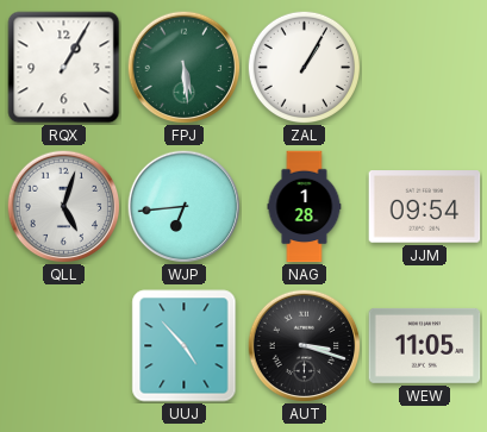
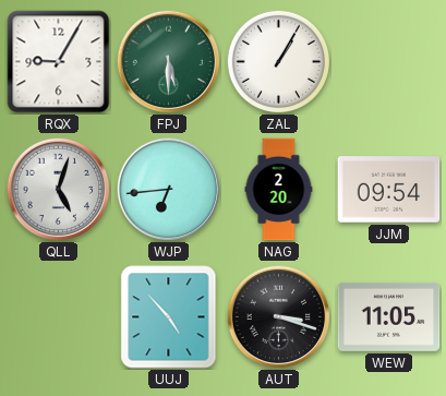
RQX: 1:05 -> 9:05 (59, 62)
FPJ: 5:29 -> 5:30 (168, 61)
NAG: 1:28 -> 2:20 (279, 190)
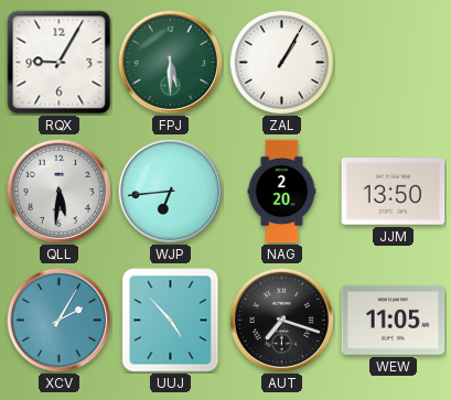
QLL: 5:03 -> 5:31 (58, 191)
JJM: 09:54 -> 13:50 (394, 192)
XCV: none -> 2:05 (58, 320)
AUT: 3:18 -> 7:18 (281, 320)
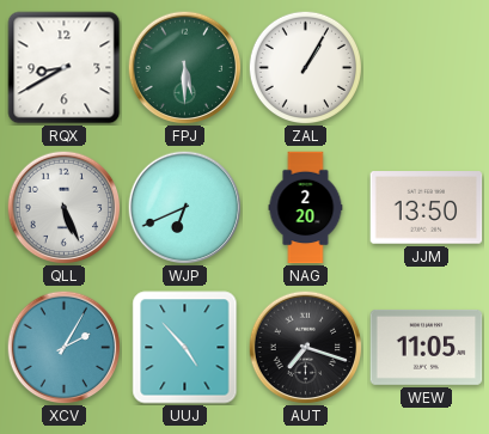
RQX: 9:05 -> 8:40 (65, 68)
QLL: 5:31 -> 5:26 (63, 207)
WJP: 6:44 -> 6:41 (184, 207)
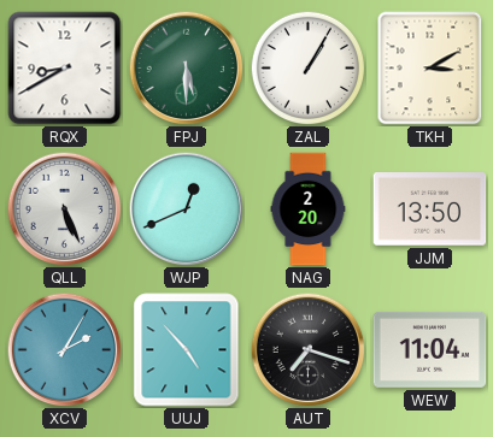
TKH: none -> 3:10 (430, 69)
WJP: 6:41 -> 12:41 (186, 208)
WEW: 11:05 -> 11:04 (430, 349)
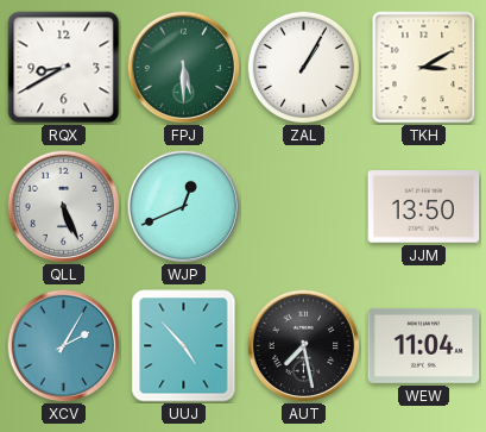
NAG: 2:20 -> none (309, 209)
AUT: 7:18 -> 7:28 (303, 345)
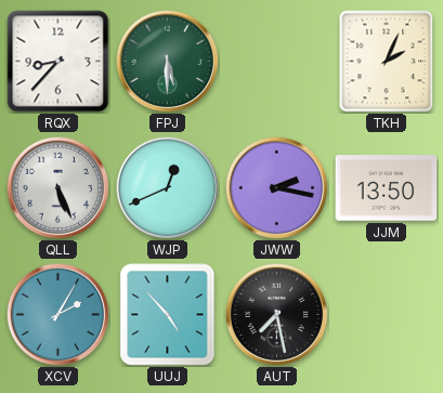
RQX: 8:40 -> 8:37 (58, 62)
ZAL: 1:05 -> none (303, 67)
TKH: 3:10 -> 2:04 (387, 62)
JWW: none -> 2:17 (276, 187)
WEW: 11:04 -> none (424, 345)
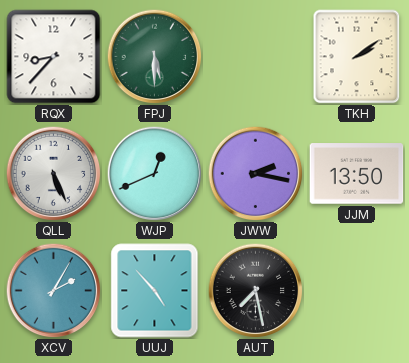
TKH: 2:04 -> 2:09 (357, 57)
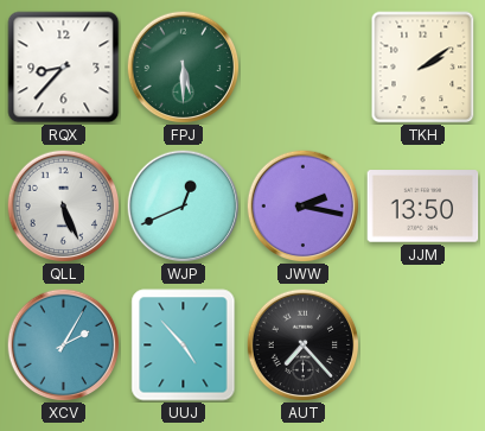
AUT: 7:28 -> 7:23 (302, 344)
